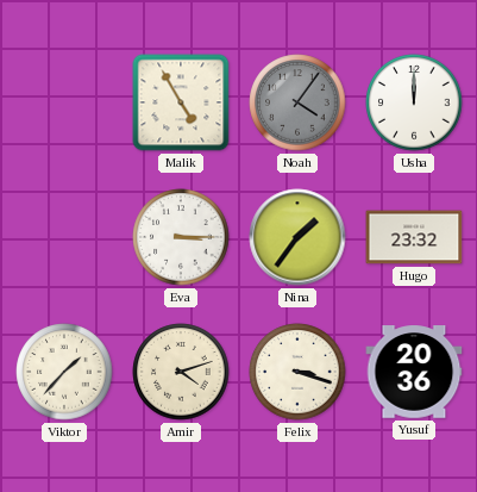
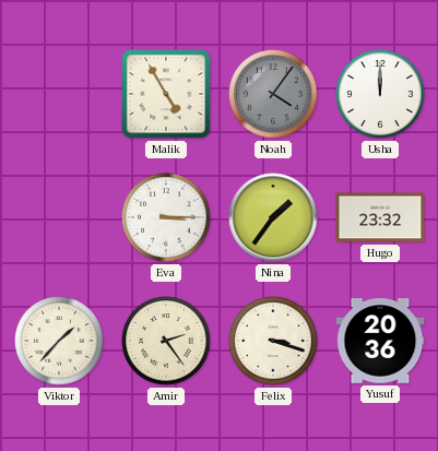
Amir: 4:12 -> 2:24 (166, 341)
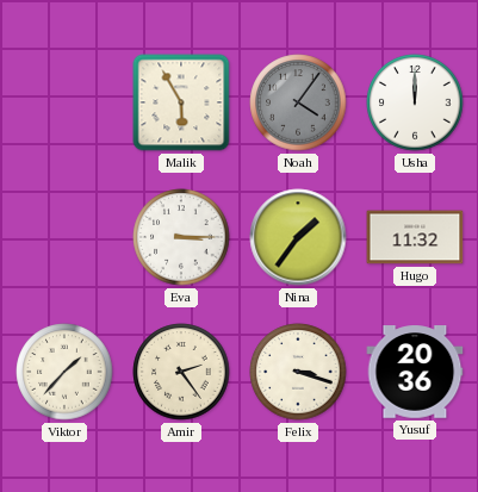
Malik: 4:55 -> 5:55 (181, 102)
Hugo: 23:32 -> 11:32 (415, 237)
